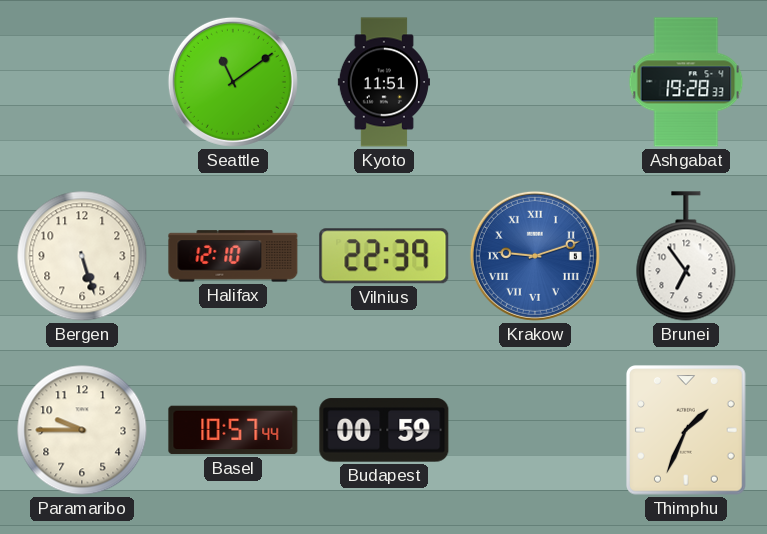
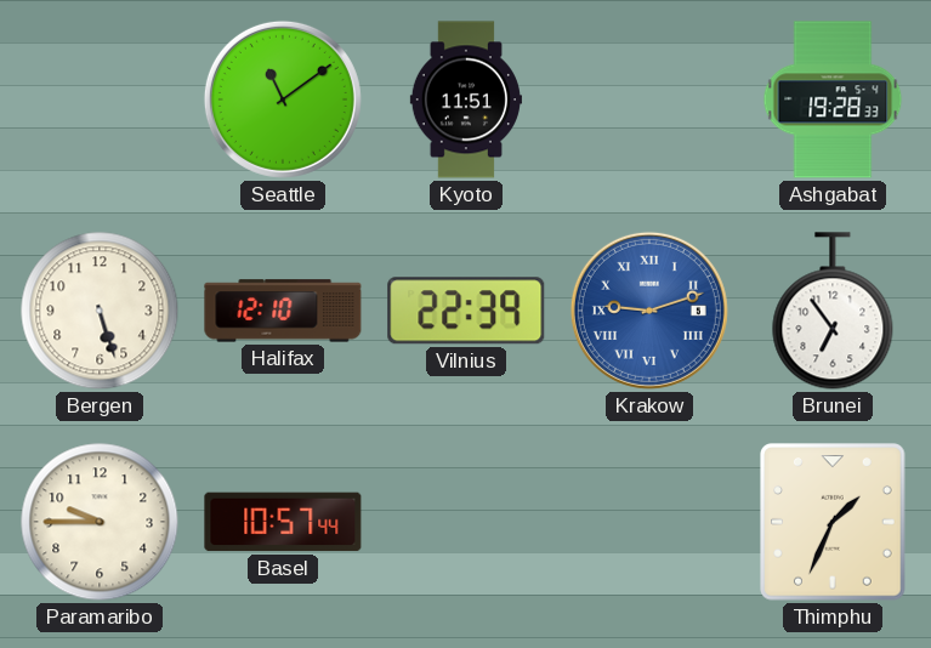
Budapest: 00:59 -> none (384, 430)
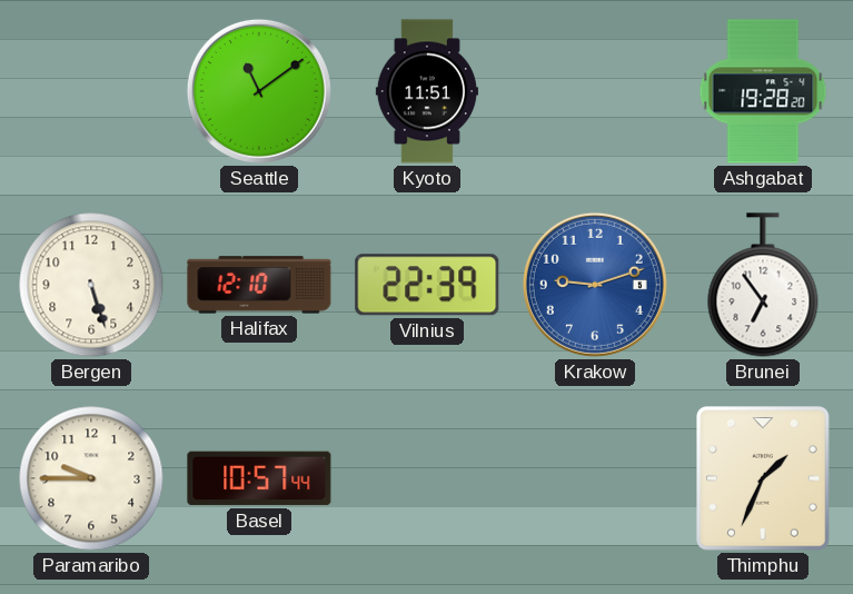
Ashgabat: 19:28:33 -> 19:28:20 (763, 91)
Krakow numerals: Roman -> Arabic (595, 285)
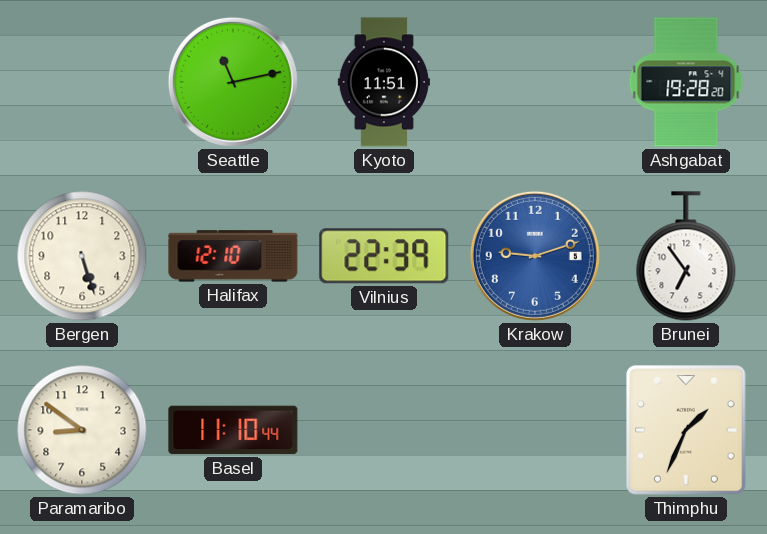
Seattle: 11:09 -> 11:13 (233, 82)
Paramaribo: 9:45 -> 8:51 (82, 430)
Basel: 10:57 -> 11:10 (233, 430)
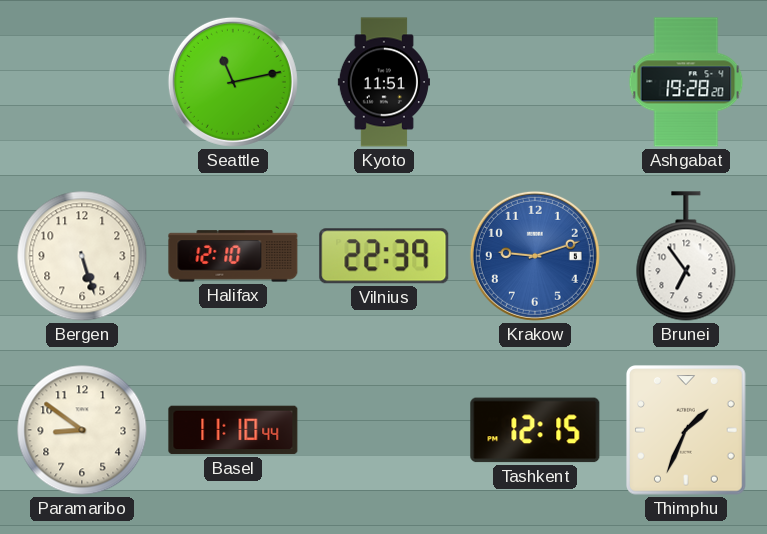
Tashkent: none -> 12:15 (535, 430)
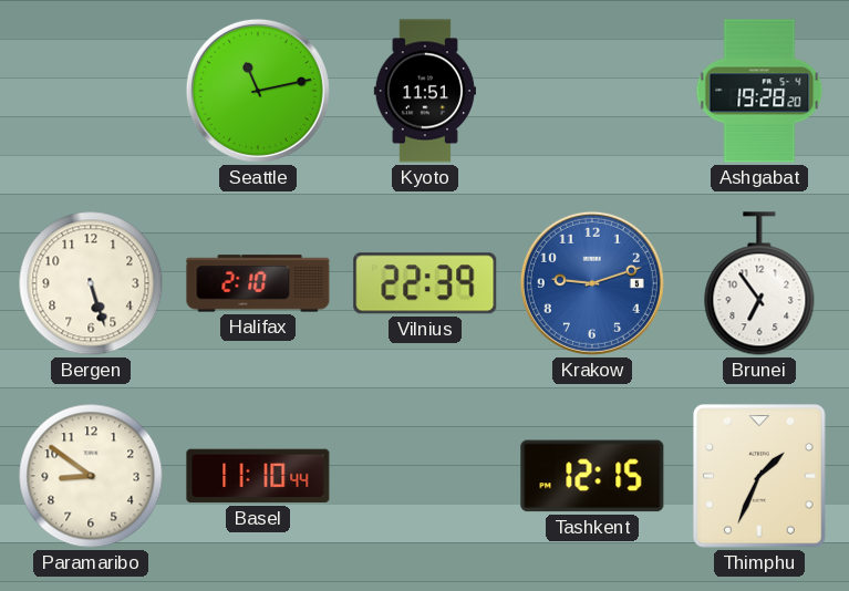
Halifax: 12:10 -> 2:10 (258, 283)
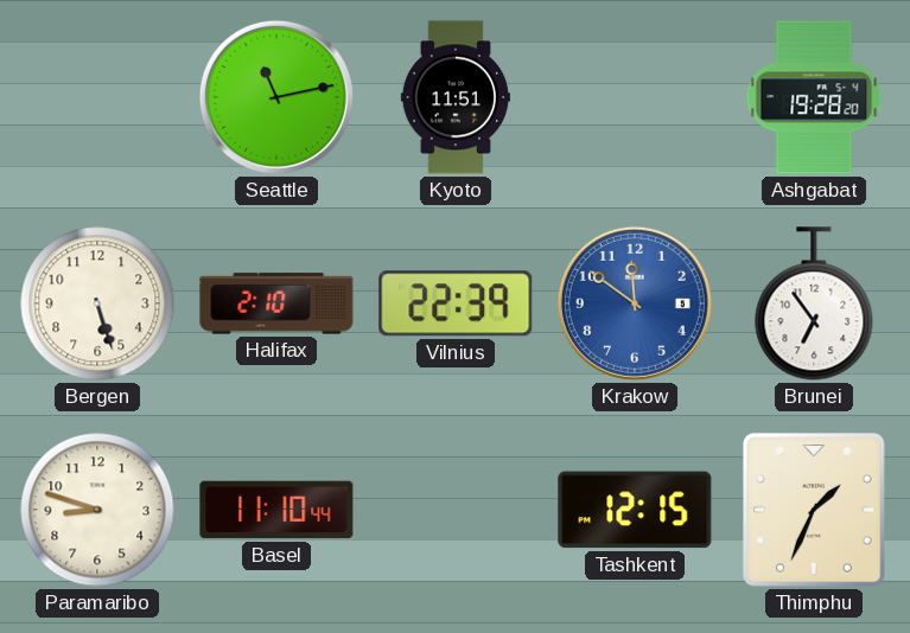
Krakow: 9:12 -> 11:51 (635, 303)
Paramaribo: 8:51 -> 8:48 (97, 510)
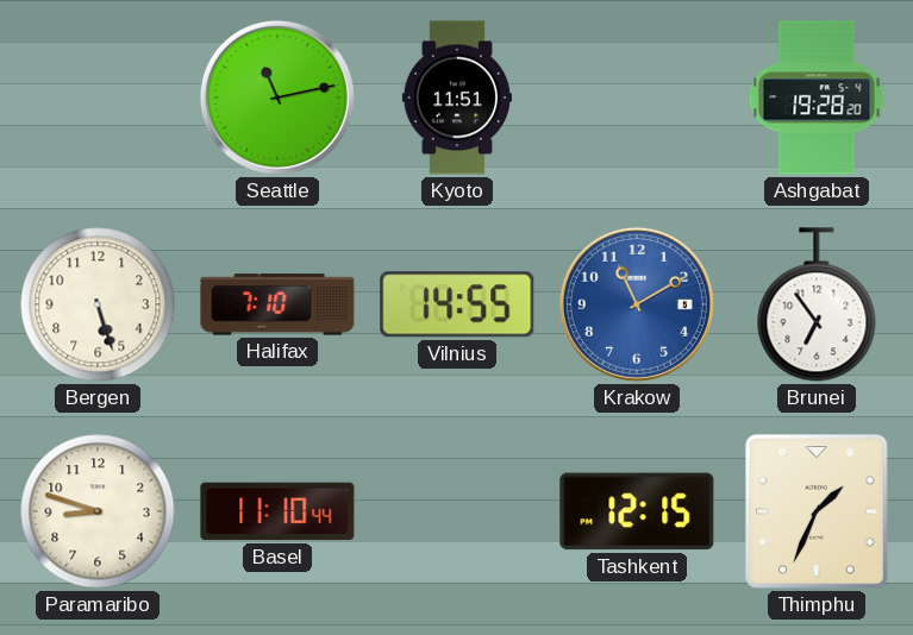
Halifax: 2:10 -> 7:10 (277, 304)
Vilnius: 22:39 -> 14:55 (457, 304)
Krakow: 11:51 -> 11:10 (637, 304)
